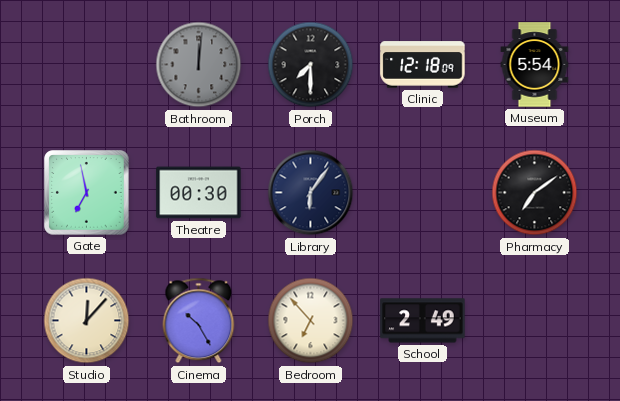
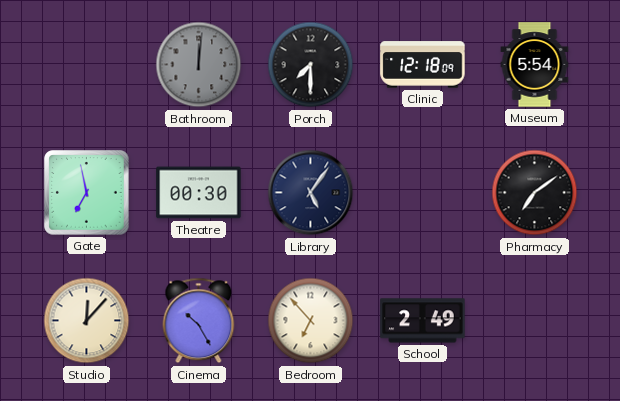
Library: 6:06 -> 5:06 (311, 193)
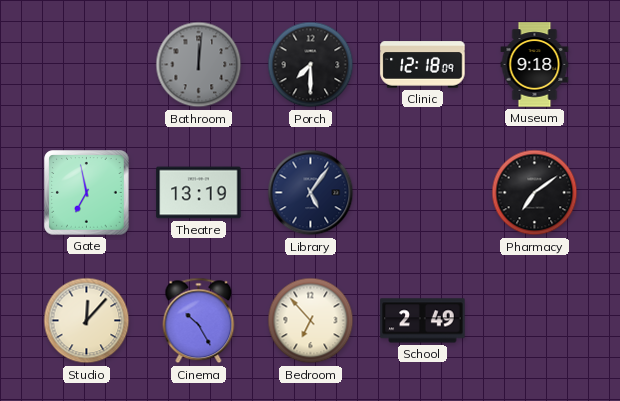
Museum: 5:54 -> 9:18 (535, 65)
Theatre: 00:30 -> 13:19 (199, 193)
